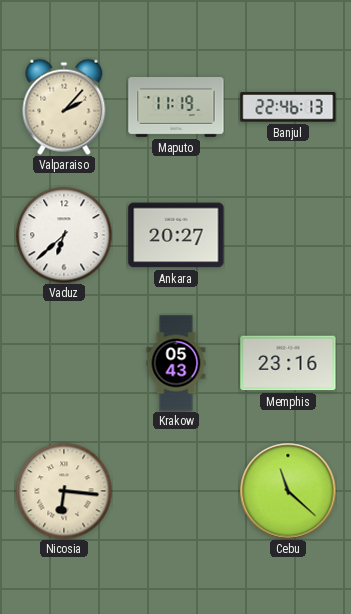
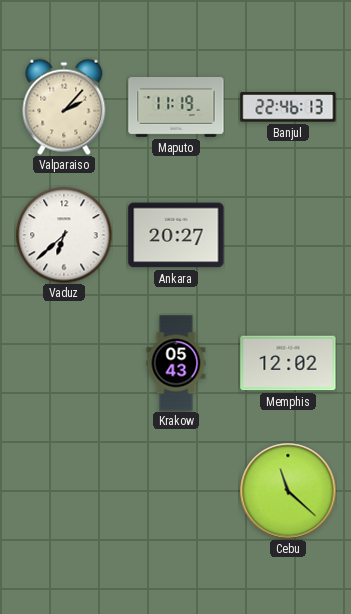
Memphis: 23:16 -> 12:02 (288, 363)
Nicosia: 6:16 -> none (64, 491)
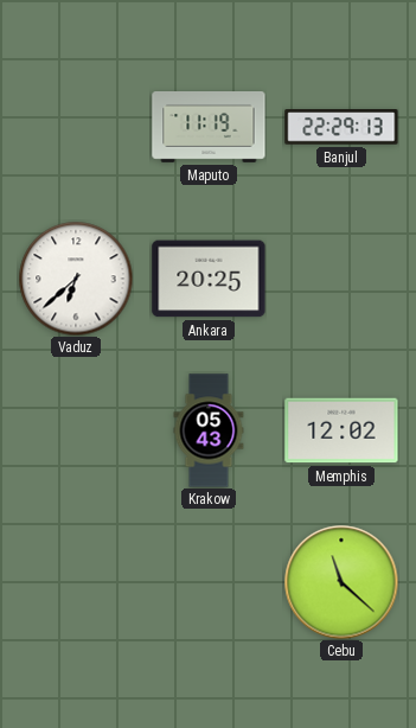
Valparaiso: 2:07 -> none (64, 107)
Banjul: 22:46 -> 22:29 (341, 127)
Ankara: 20:27 -> 20:25 (209, 279)
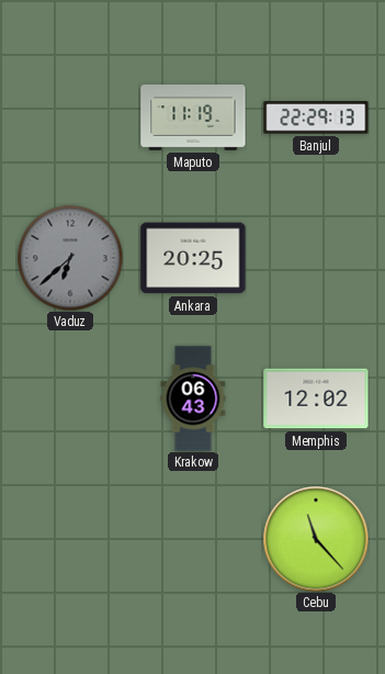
Vaduz dial: white -> grey (70, 258)
Krakow: 05:43 -> 06:43 (193, 398)
Cebu: 11:22 -> 11:23 (316, 539)
